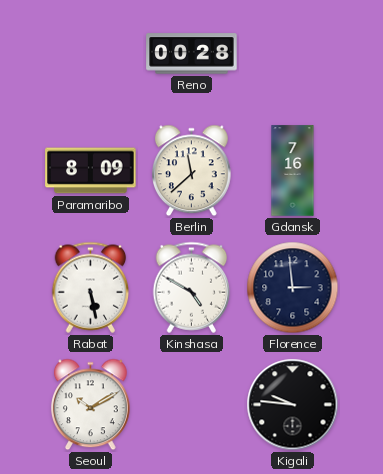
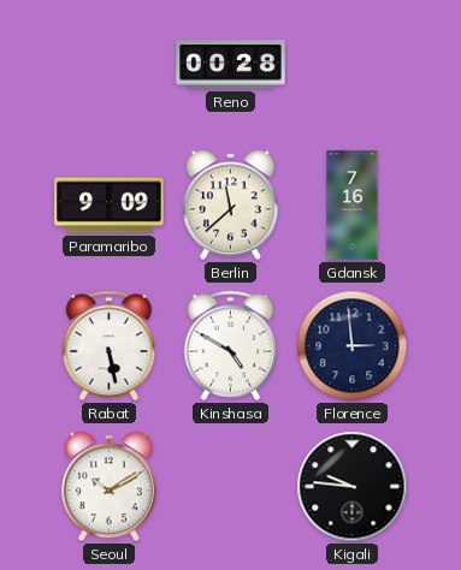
Paramaribo: 8:09 -> 9:09 (110, 206)
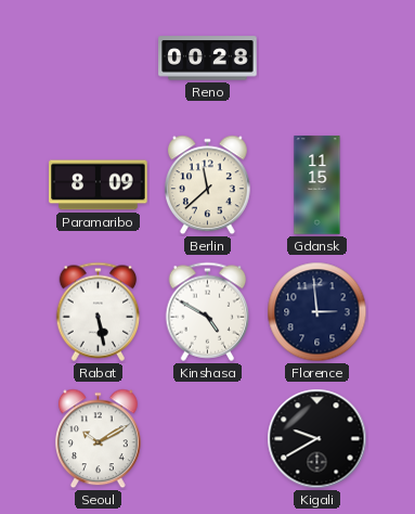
Paramaribo: 9:09 -> 8:09 (99, 185)
Gdansk: 7:16 -> 11:15 (317, 185)
Kigali: 9:46 -> 9:40 (317, 439)
